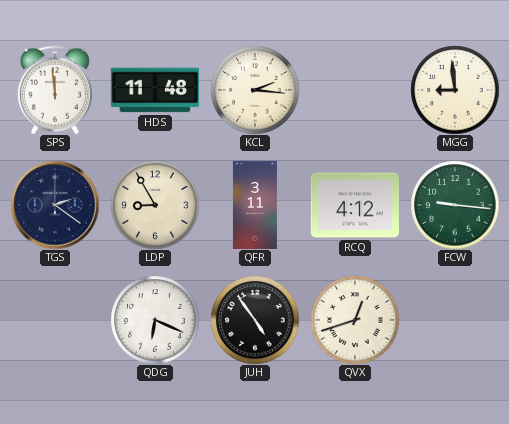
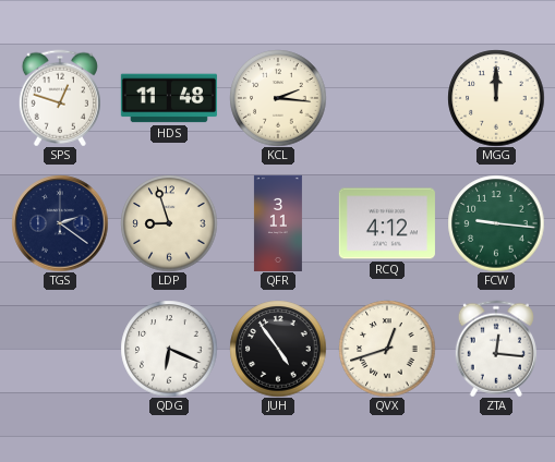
SPS: 11:59 -> 12:48 (60, 98)
MGG: 8:59 -> 12:00 (496, 98)
LDP: 8:55 -> 8:57 (169, 223)
ZTA: none -> 12:16 (496, 349)
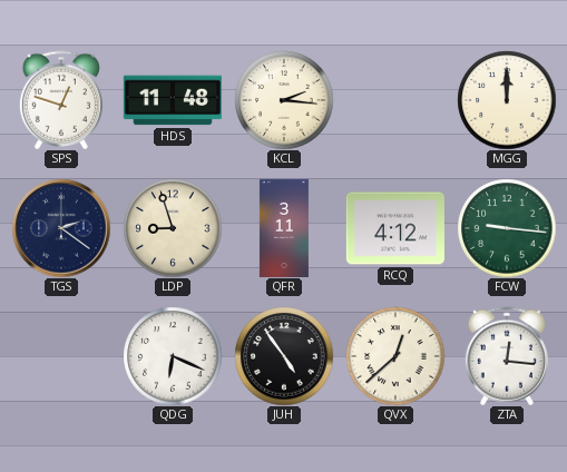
QVX: 12:42 -> 12:38 (395, 356)
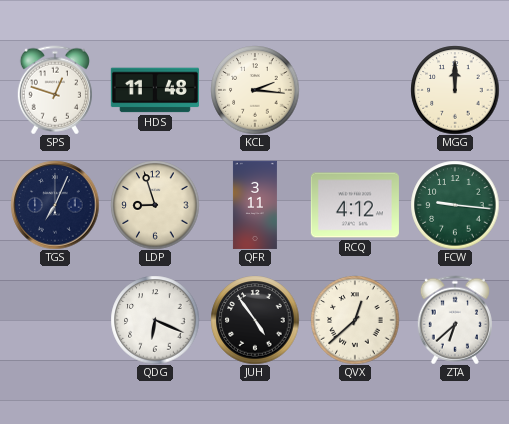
TGS: 2:21 -> 7:04 (55, 205)
ZTA: 12:16 -> 6:38 (455, 320)
